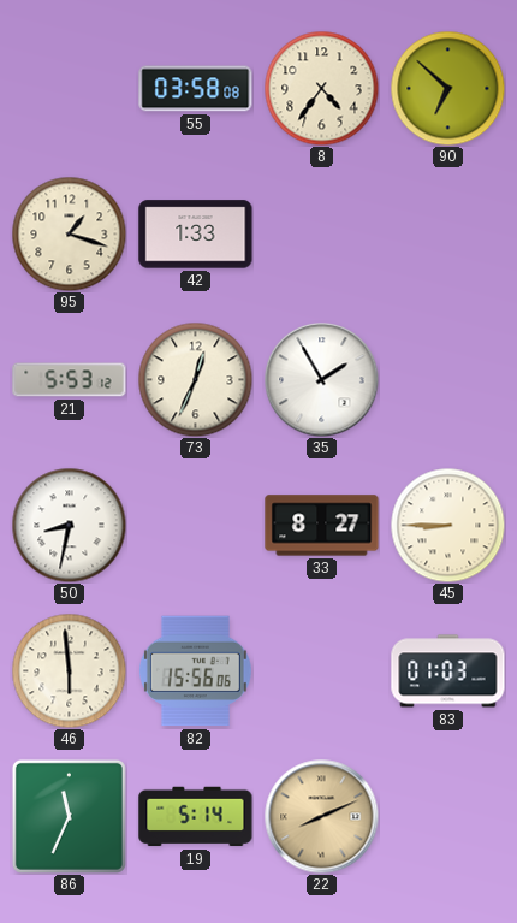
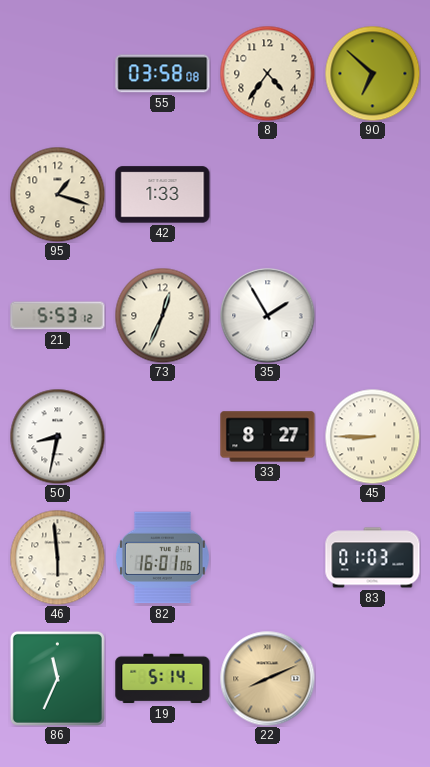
82: 15:56 -> 16:01 (162, 558)
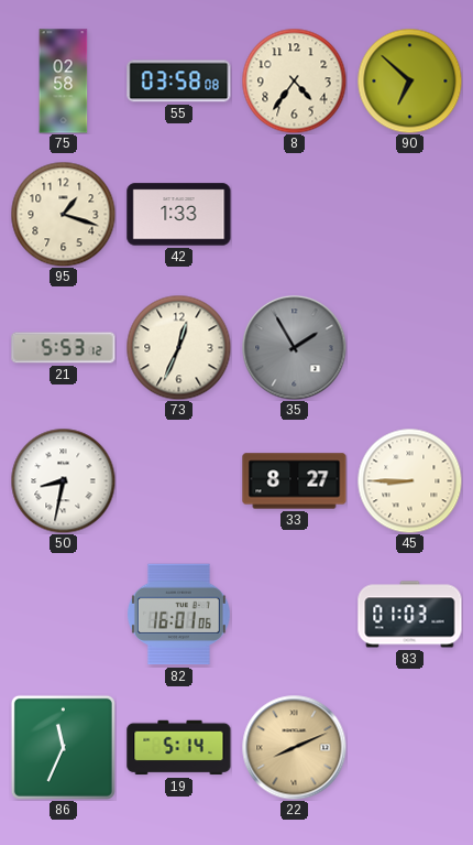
75: none -> 02:58 (64, 82)
35 dial: white -> grey (294, 347)
46: 5:59 -> none (57, 557)
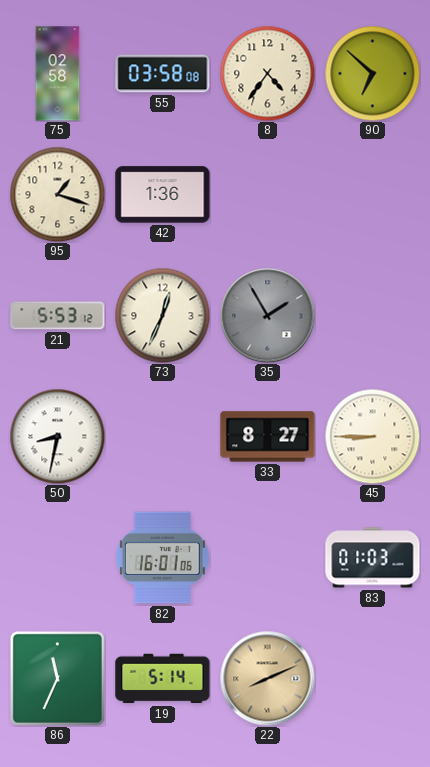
42: 1:33 -> 1:36 (163, 195)
